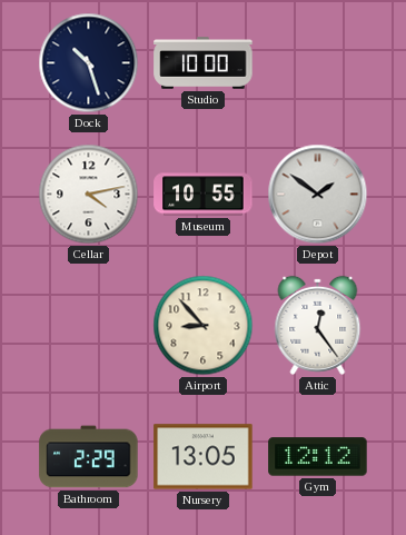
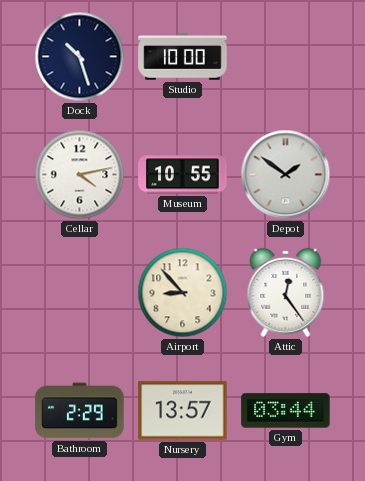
Nursery: 13:05 -> 13:57 (183, 411)
Gym: 12:12 -> 03:44 (286, 411)
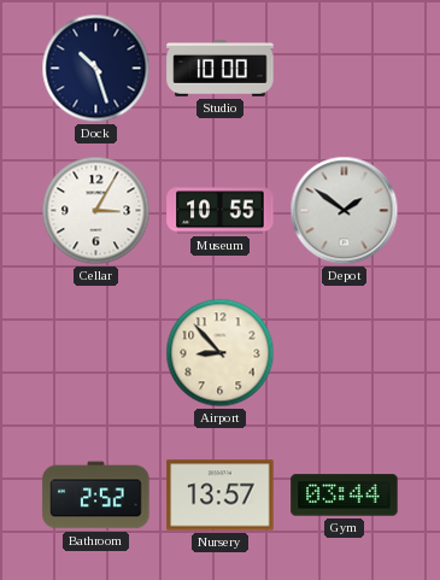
Cellar: 4:13 -> 3:05 (96, 211)
Attic: 12:24 -> none (286, 292)
Bathroom: 2:29 -> 2:52 (96, 496)
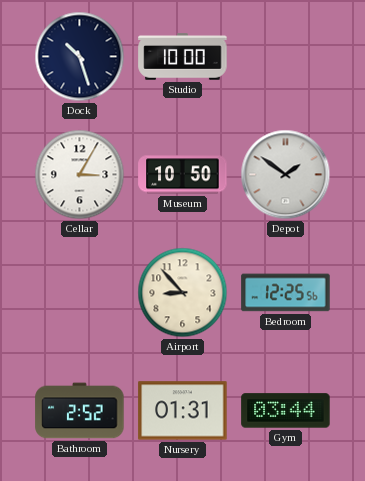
Museum: 10:55 -> 10:50 (183, 175)
Bedroom: none -> 12:25 (286, 293)
Nursery: 13:57 -> 01:31 (183, 411)
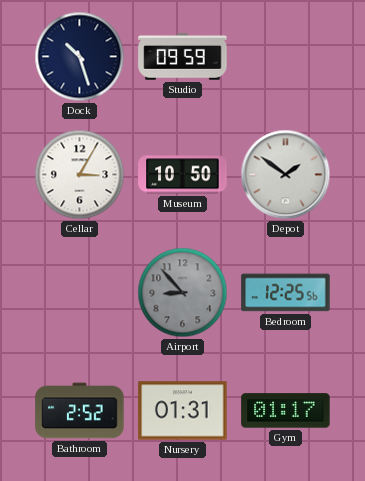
Studio: 10:00 -> 09:59 (183, 57)
Airport dial: cream -> grey (183, 293)
Gym: 03:44 -> 01:17 (286, 411)
